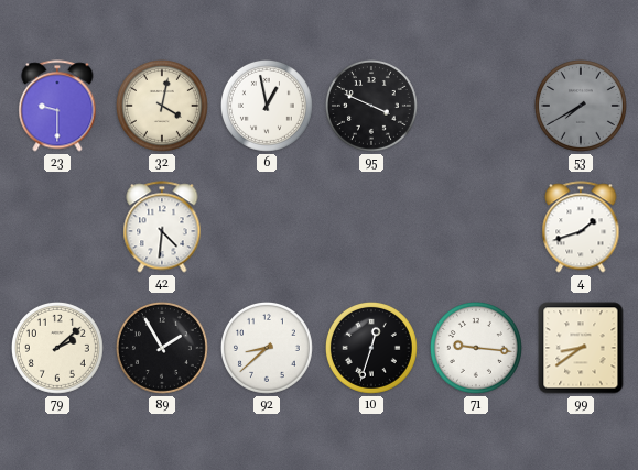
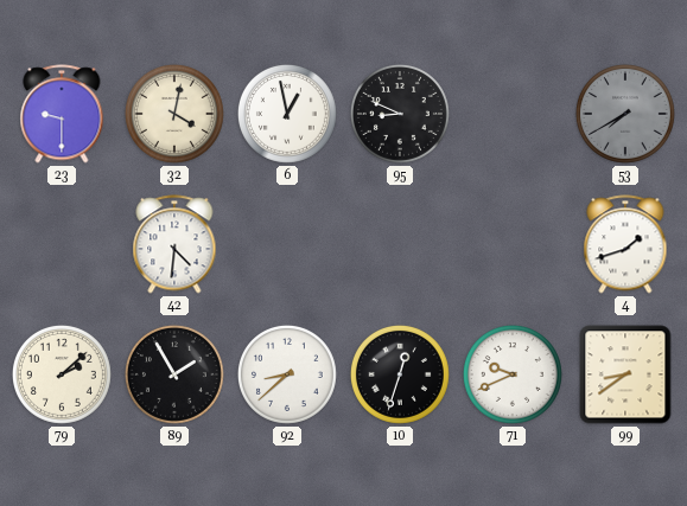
95: 3:49 -> 8:49 (400, 114)
71: 9:16 -> 9:41 (513, 374)
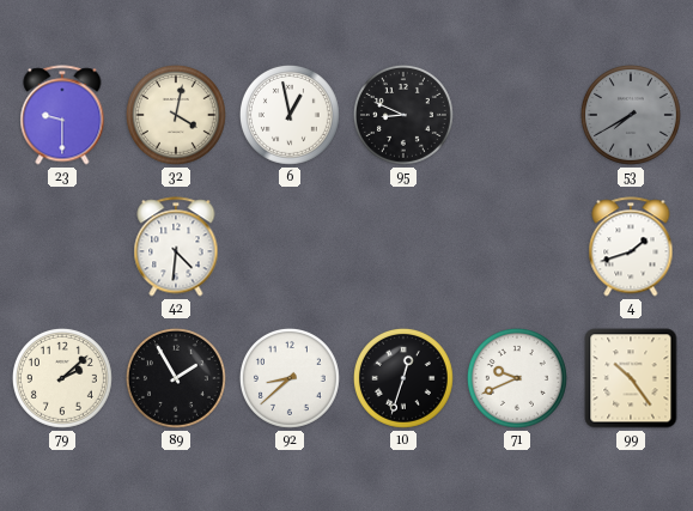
99: 8:39 -> 10:24 (631, 378)
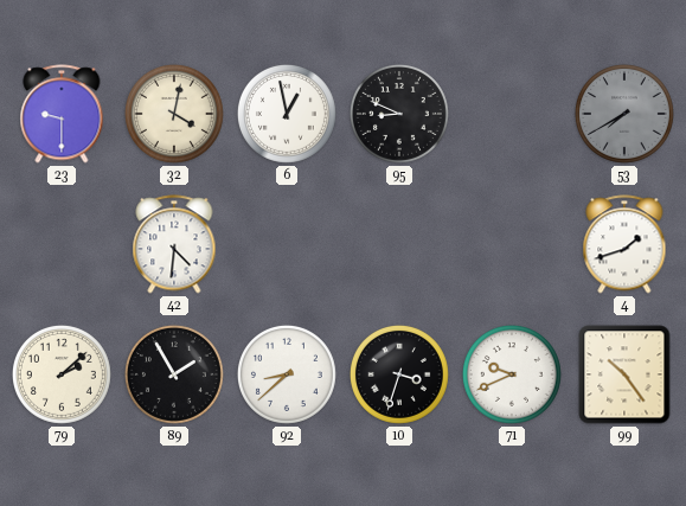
10: 12:33 -> 3:33 (399, 374)
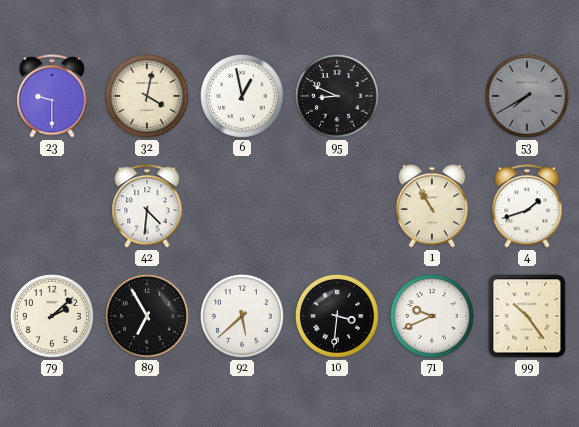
1: none -> 10:55 (431, 206)
89: 1:55 -> 6:55 (147, 316)
92: 8:38 -> 5:38 (242, 316)
10: 3:33 -> 3:31 (337, 316)
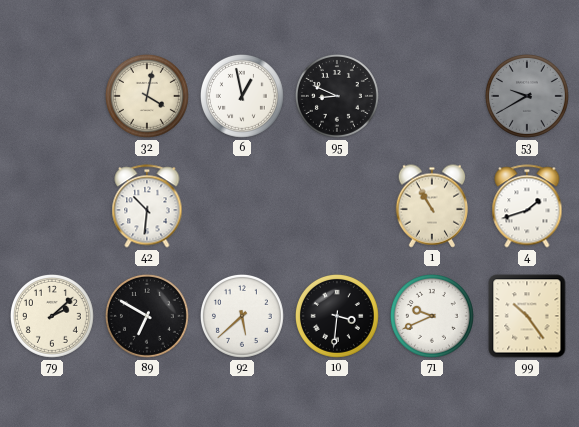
23: 9:30 -> none (52, 96)
53: 7:40 -> 9:40 (527, 96)
42: 4:31 -> 10:31 (147, 206)
89: 6:55 -> 6:50 (147, 316)
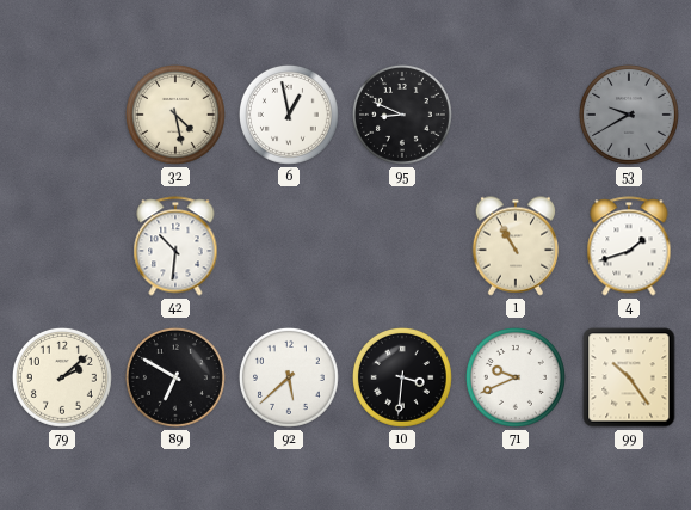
32: 4:02 -> 4:28 (175, 115)
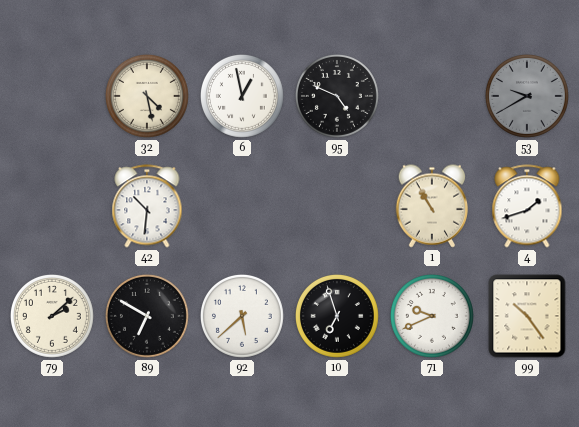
95: 8:49 -> 4:49 (337, 96)
10: 3:31 -> 6:57 (337, 316)
